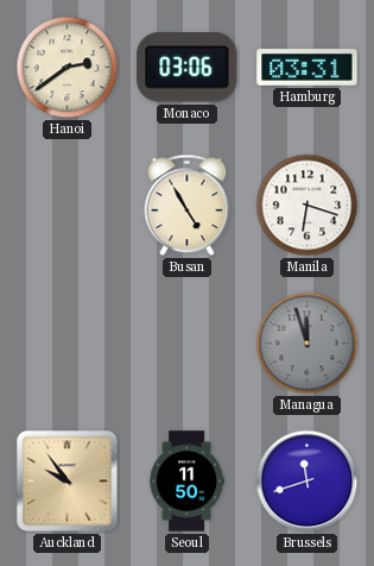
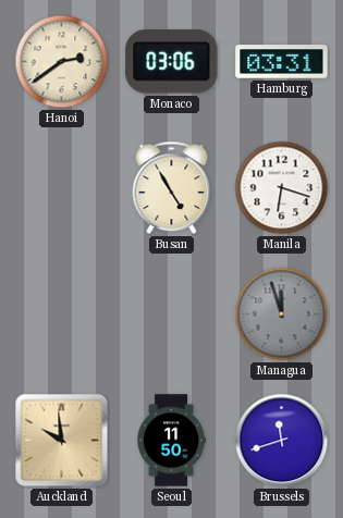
Auckland: 9:54 -> 9:59 (62, 441)
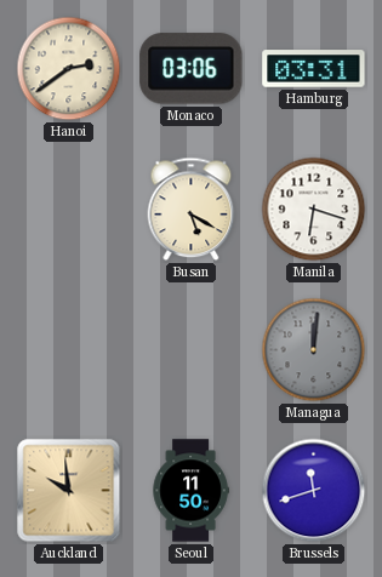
Busan: 4:55 -> 5:20 (192, 210)
Managua: 11:57 -> 12:01 (314, 350)
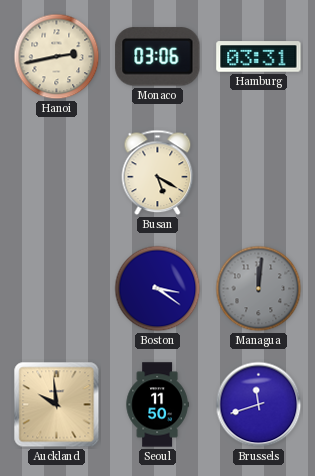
Hanoi: 2:39 -> 2:43 (57, 57)
Manila: 6:18 -> none (314, 210)
Boston: none -> 3:21 (158, 289)
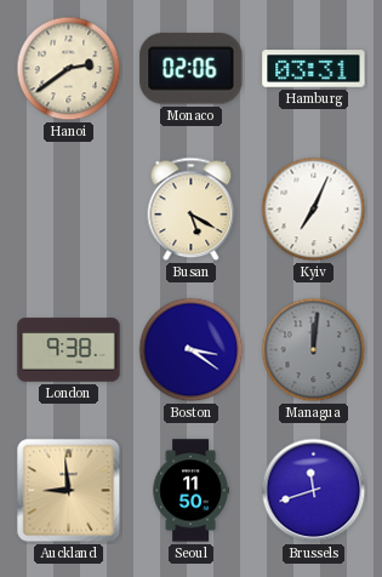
Hanoi: 2:43 -> 2:39 (69, 69)
Monaco: 03:06 -> 02:06 (192, 69)
Kyiv: none -> 7:04 (314, 210)
London: none -> 9:38 (69, 350)
Auckland: 9:59 -> 8:59 (69, 491)
